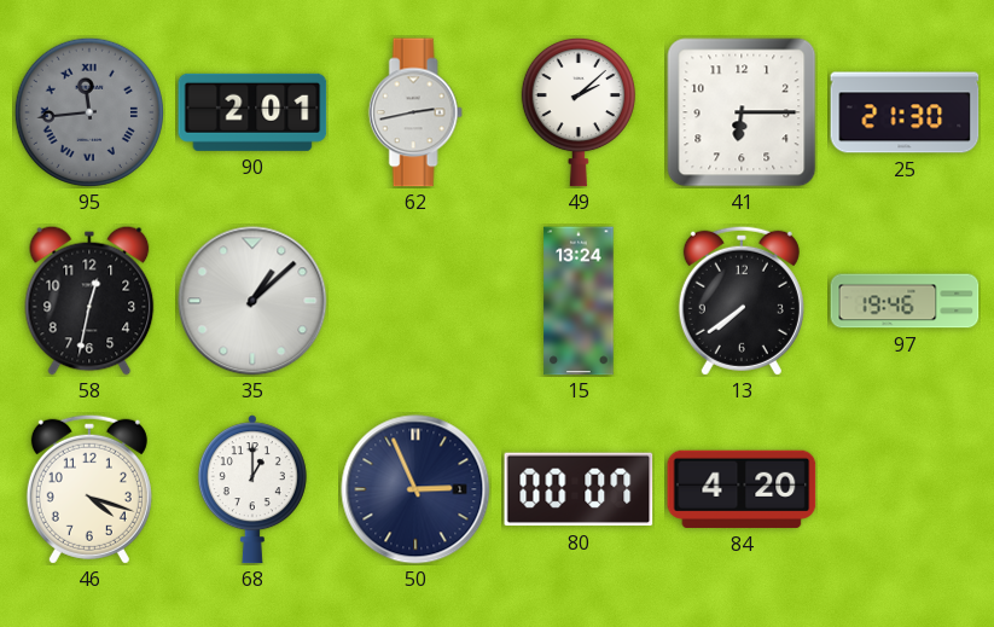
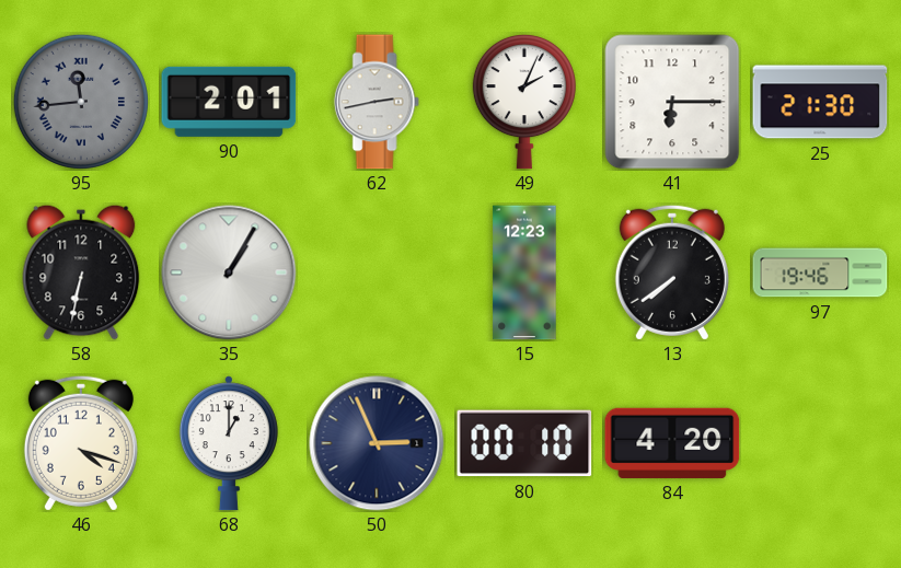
49: 2:08 -> 2:04 (524, 102)
58: 12:32 -> 6:32 (81, 273)
35: 1:08 -> 1:05 (229, 273)
15: 13:24 -> 12:23 (524, 273)
80: 00:07 -> 00:10 (524, 443)
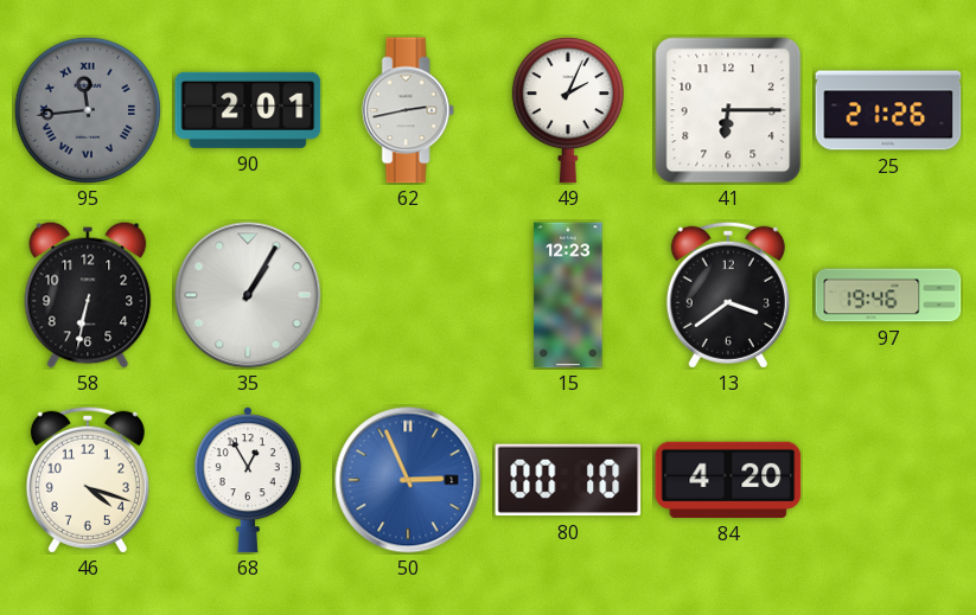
25: 21:30 -> 21:26 (888, 110)
13: 7:39 -> 3:39 (728, 295)
68: 1:00 -> 12:55 (248, 480)
50 dial: navy -> blue (408, 480)
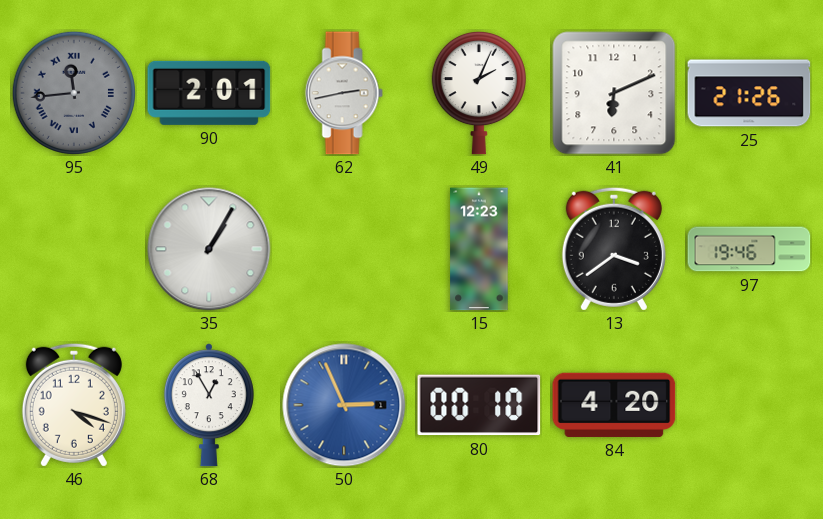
41: 6:15 -> 6:11 (614, 93)
58: 6:32 -> none (88, 295)
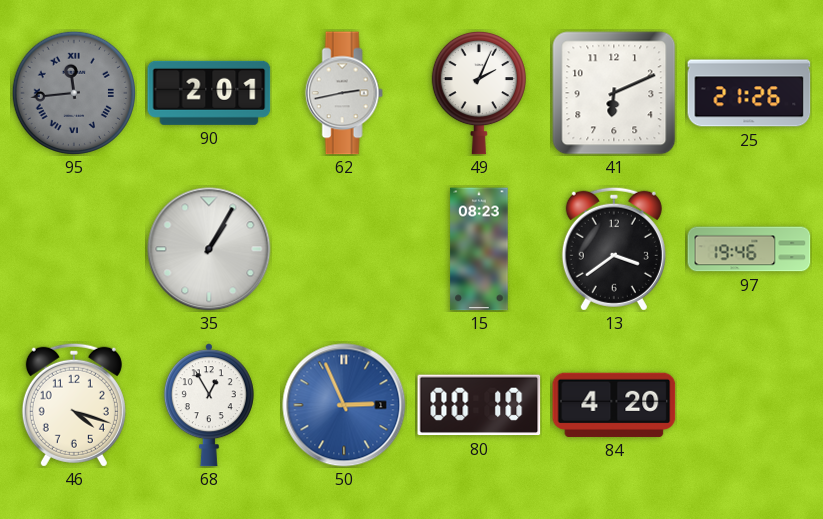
15: 12:23 -> 08:23 (479, 249)
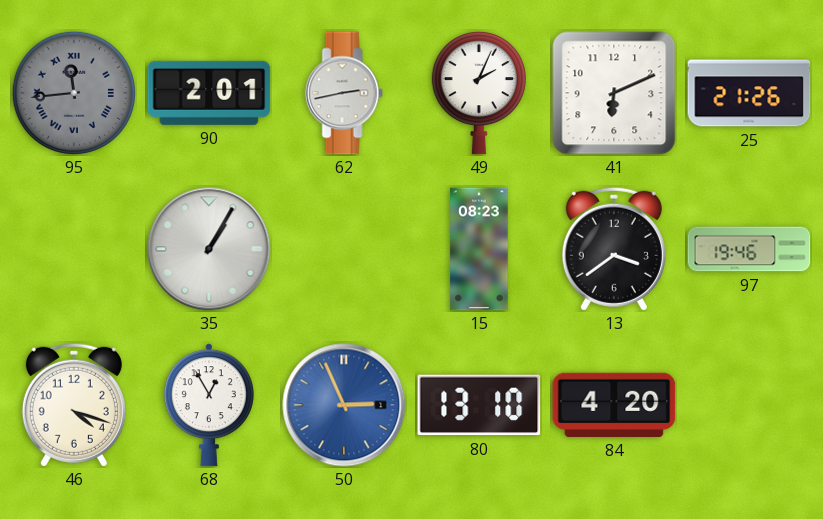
80: 00:10 -> 13:10 (479, 405)
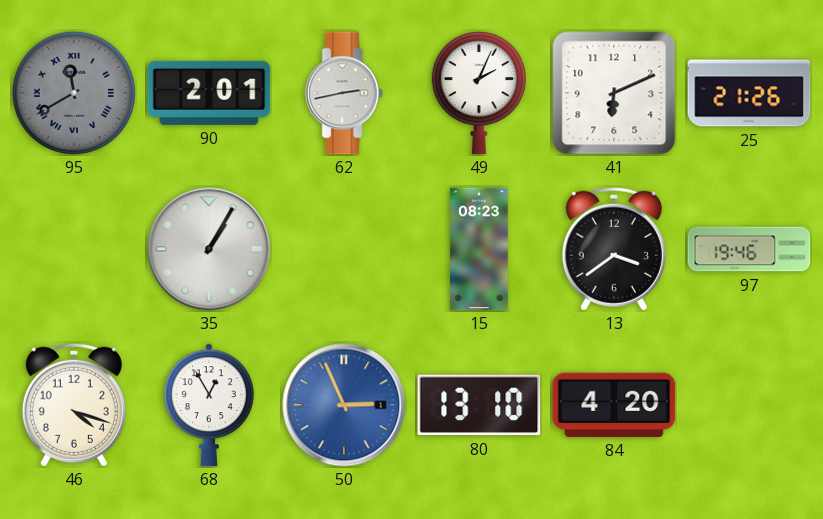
95: 11:44 -> 11:40 (74, 93)
